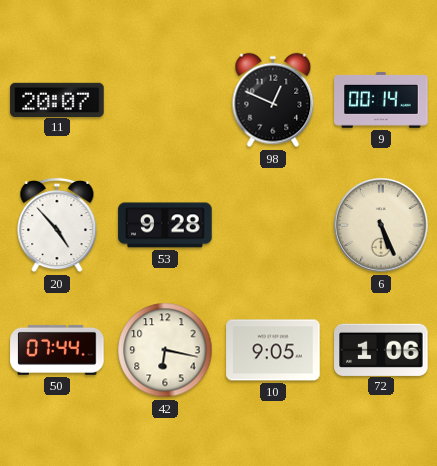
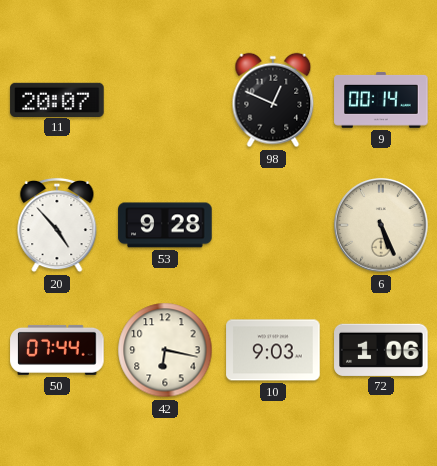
10: 9:05 -> 9:03 (273, 350)
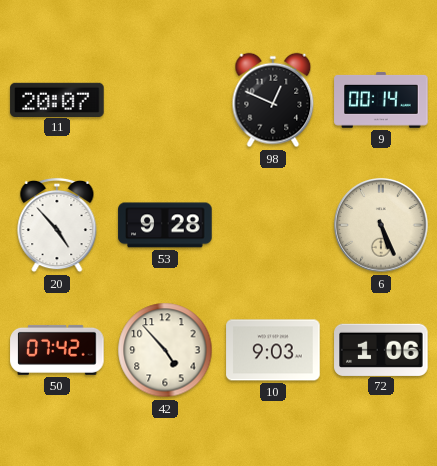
50: 07:44 -> 07:42 (57, 350)
42: 6:17 -> 4:53 (165, 350)
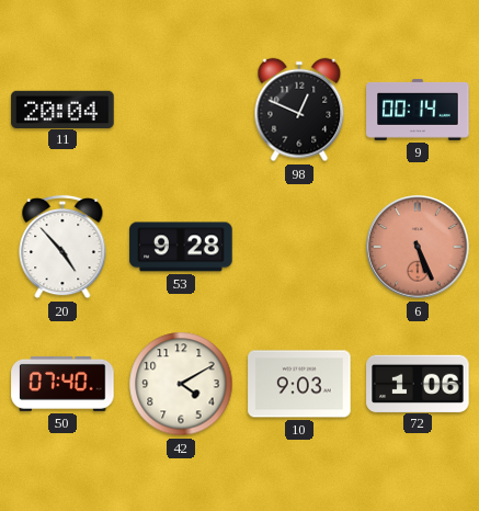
11: 20:07 -> 20:04 (62, 109)
6 dial: cream -> salmon (418, 247)
50: 07:42 -> 07:40 (62, 384)
42: 4:53 -> 4:10 (181, 384)
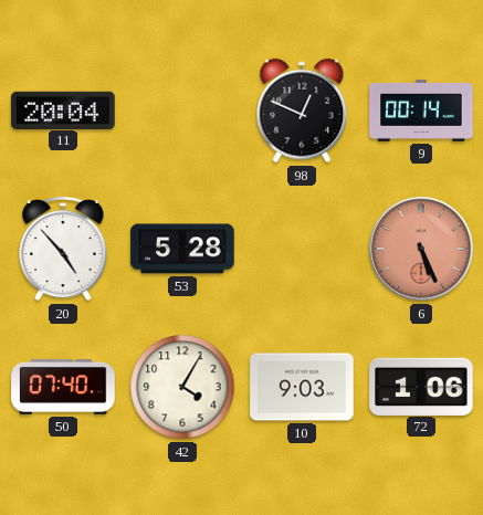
53: 9:28 -> 5:28 (182, 249)
42: 4:10 -> 4:05 (182, 387)
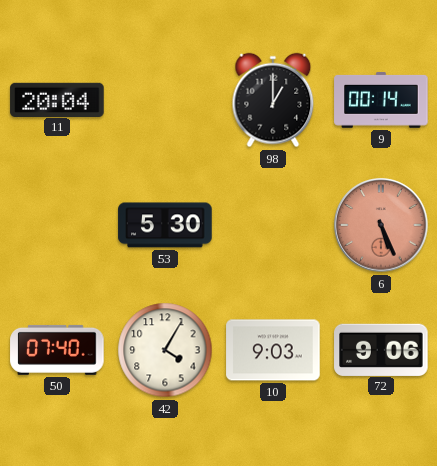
98: 12:49 -> 1:00 (273, 100)
20: 4:53 -> none (63, 249)
53: 5:28 -> 5:30 (165, 225)
72: 1:06 -> 9:06 (381, 349)
